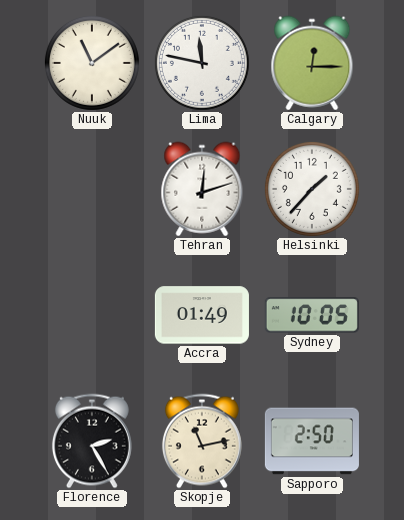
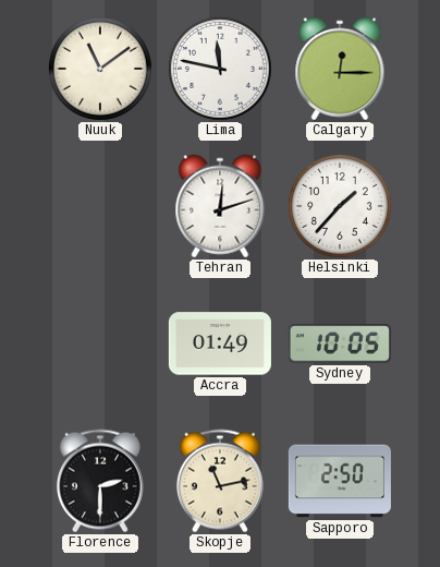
Florence: 2:25 -> 2:30 (100, 481)
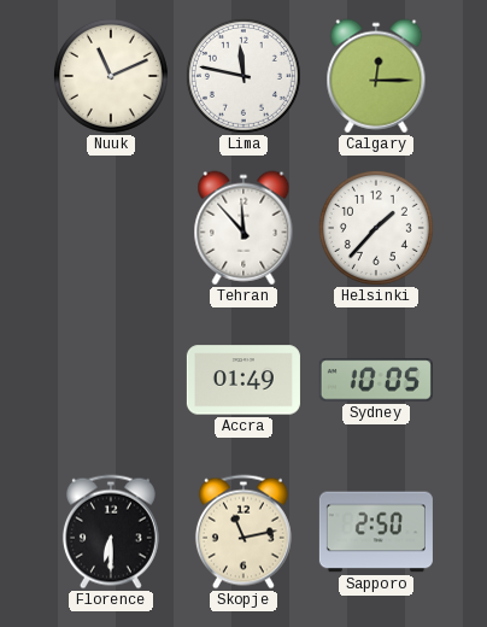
Nuuk: 11:09 -> 11:11 (111, 76)
Tehran: 12:12 -> 11:53 (243, 228)
Florence: 2:30 -> 6:30 (111, 532)
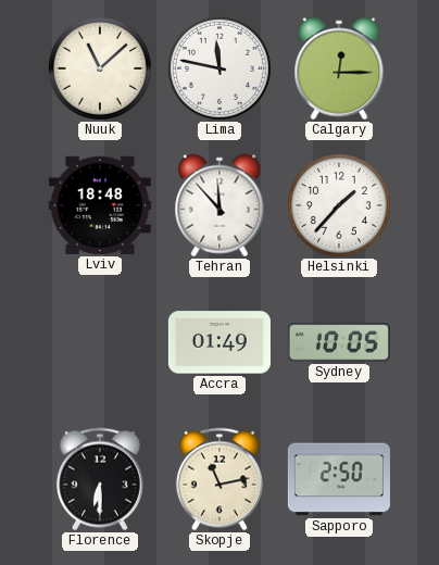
Nuuk: 11:11 -> 11:08 (100, 68)
Lviv: none -> 18:48 (100, 205)
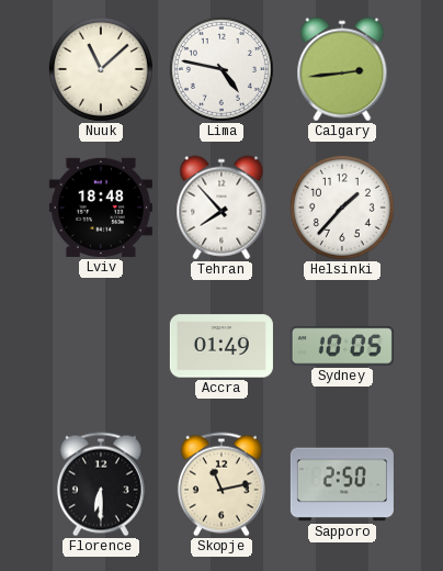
Lima: 11:47 -> 4:47 (222, 69)
Calgary: 12:15 -> 2:44 (342, 69)
Tehran: 11:53 -> 7:53 (222, 208)
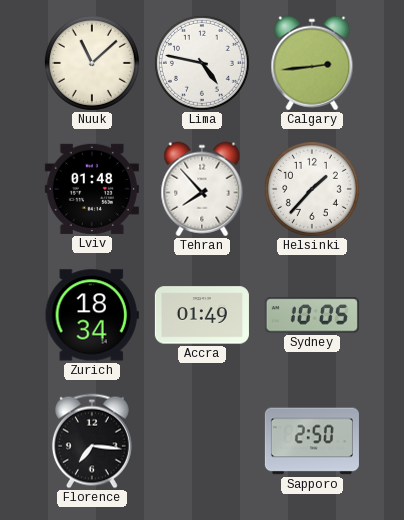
Lviv: 18:48 -> 01:48 (92, 189)
Zurich: none -> 18:34 (92, 315)
Florence: 6:30 -> 7:16 (92, 441)
Skopje: 11:13 -> none (222, 484)
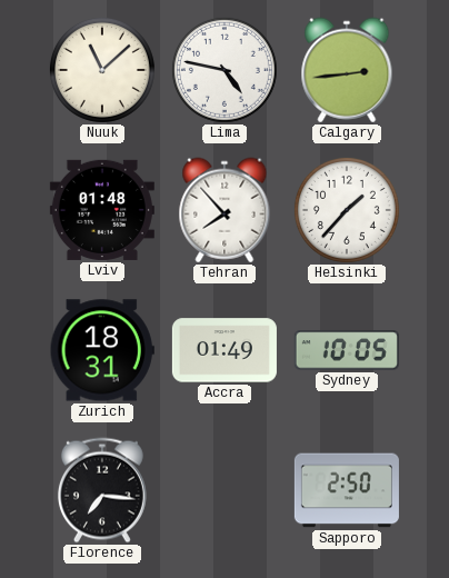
Zurich: 18:34 -> 18:31 (102, 350)
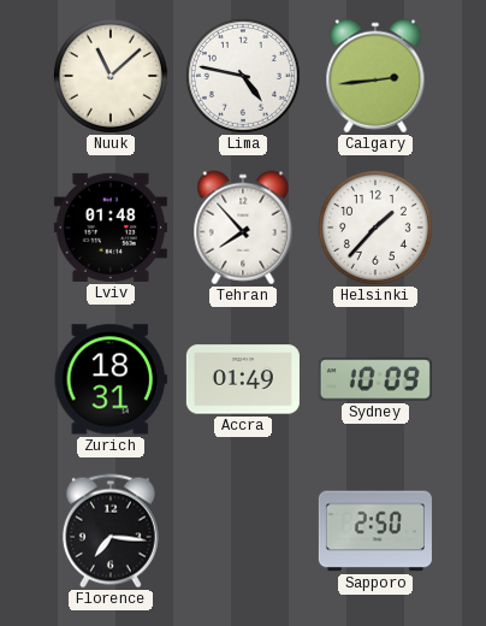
Sydney: 10:05 -> 10:09 (375, 379)
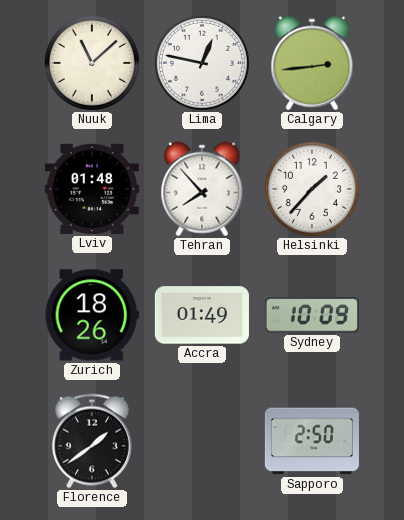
Lima: 4:47 -> 12:47 (202, 63)
Zurich: 18:31 -> 18:26 (92, 315)
Florence: 7:16 -> 1:39 (92, 441)
